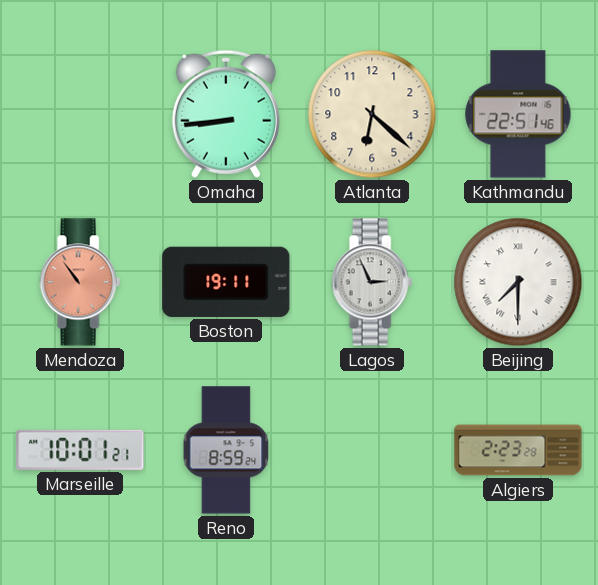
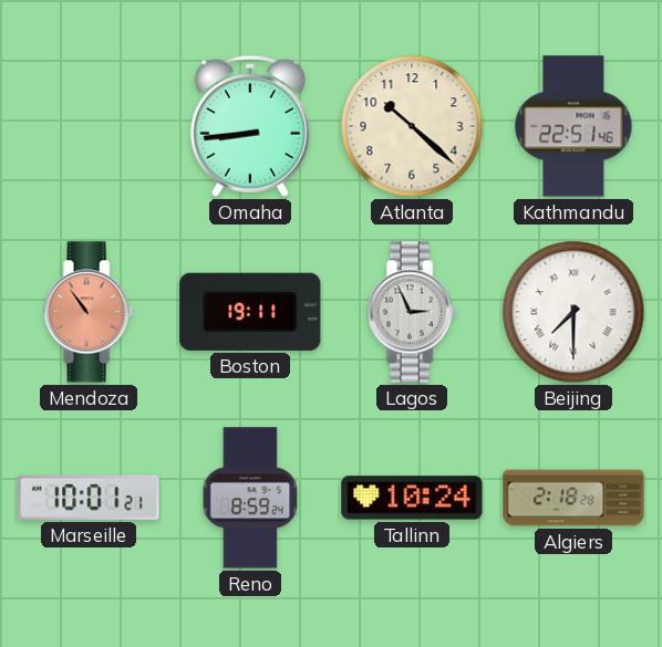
Atlanta: 6:22 -> 10:22 (412, 126)
Tallinn: none -> 10:24 (412, 498)
Algiers: 2:23 -> 2:18 (573, 498)
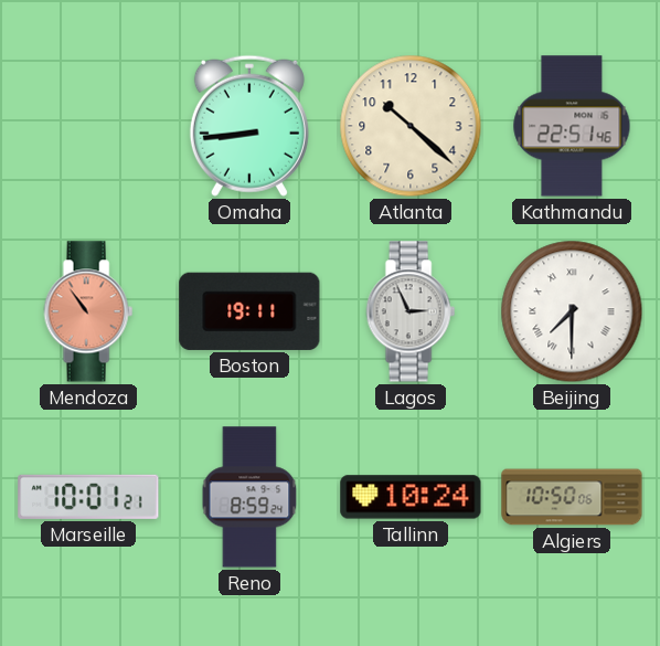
Algiers: 2:18 -> 10:50 (572, 497)
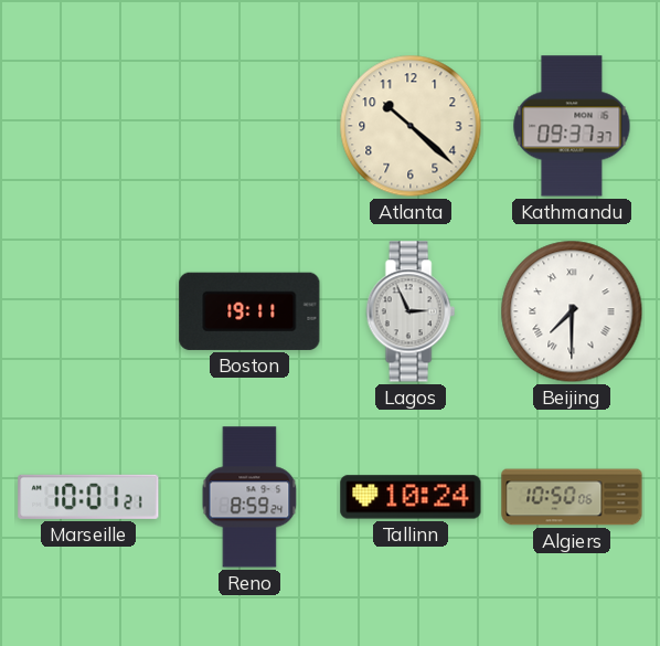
Omaha: 8:44 -> none (249, 126)
Kathmandu: 22:51 -> 09:37 (572, 126)
Mendoza: 10:54 -> none (88, 311)
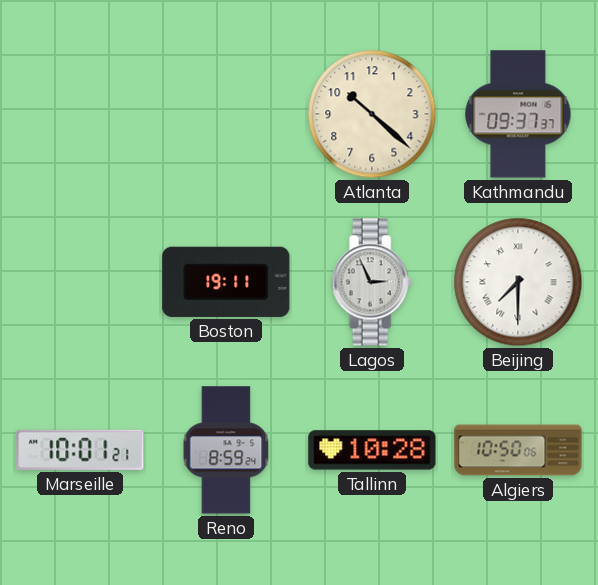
Tallinn: 10:24 -> 10:28 (372, 450)
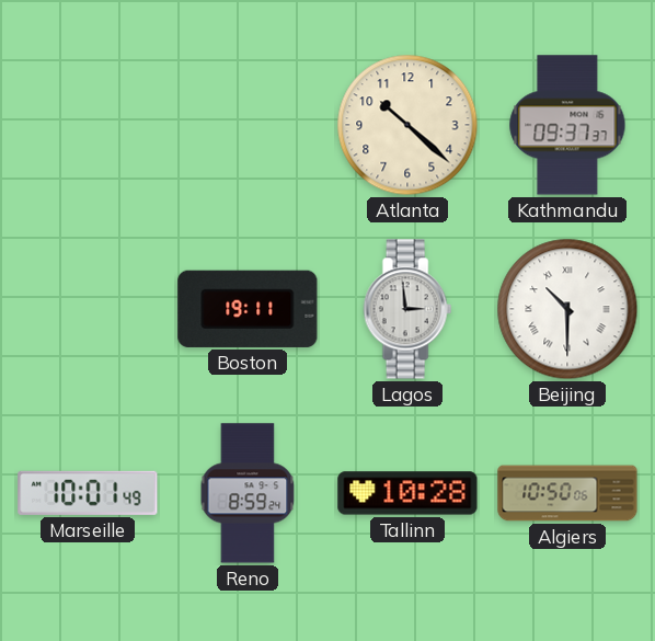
Lagos: 2:56 -> 2:59 (407, 309)
Beijing: 7:30 -> 10:30 (567, 309)
Marseille: 10:01:21 -> 10:01:49 (88, 493)
